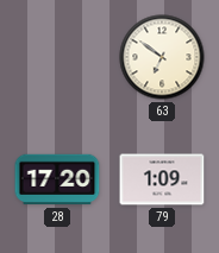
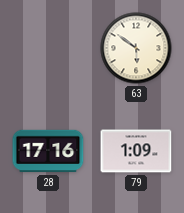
63: 6:51 -> 5:51 (136, 48)
28: 17:20 -> 17:16 (48, 151)
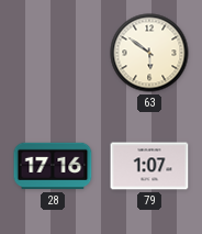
79: 1:09 -> 1:07 (149, 166)
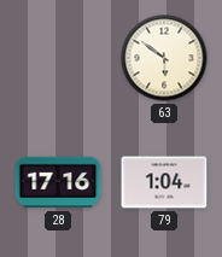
79: 1:07 -> 1:04 (164, 182)
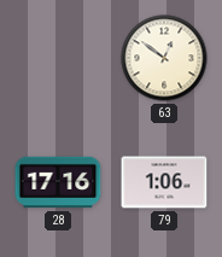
63: 5:51 -> 12:51 (164, 58)
79: 1:04 -> 1:06 (164, 182)
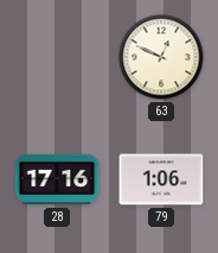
63: 12:51 -> 12:49 (161, 57)
